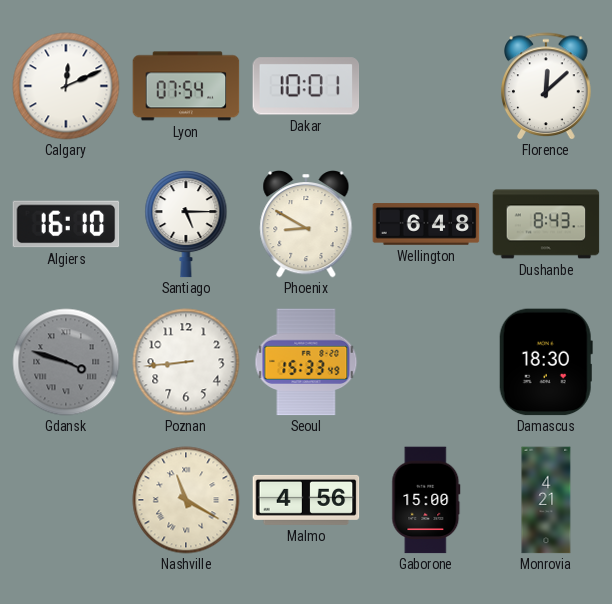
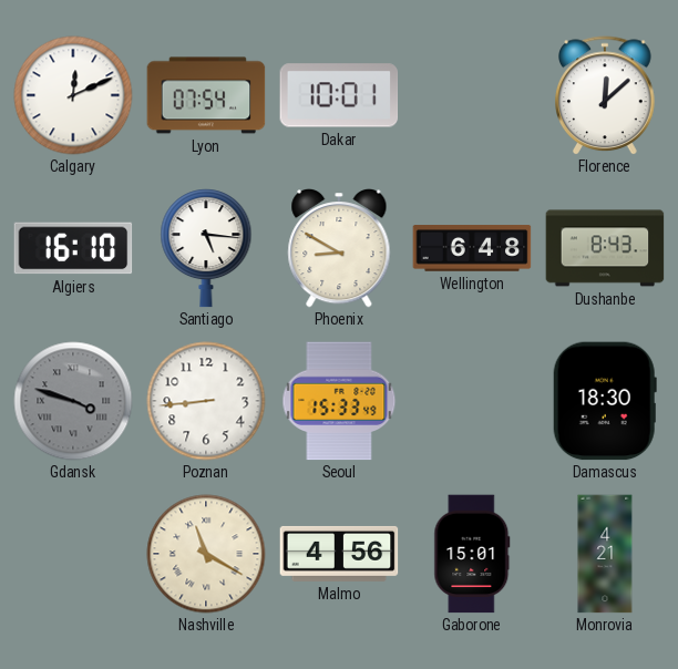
Santiago: 5:15 -> 5:16 (206, 248)
Gaborone: 15:00 -> 15:01 (472, 554)
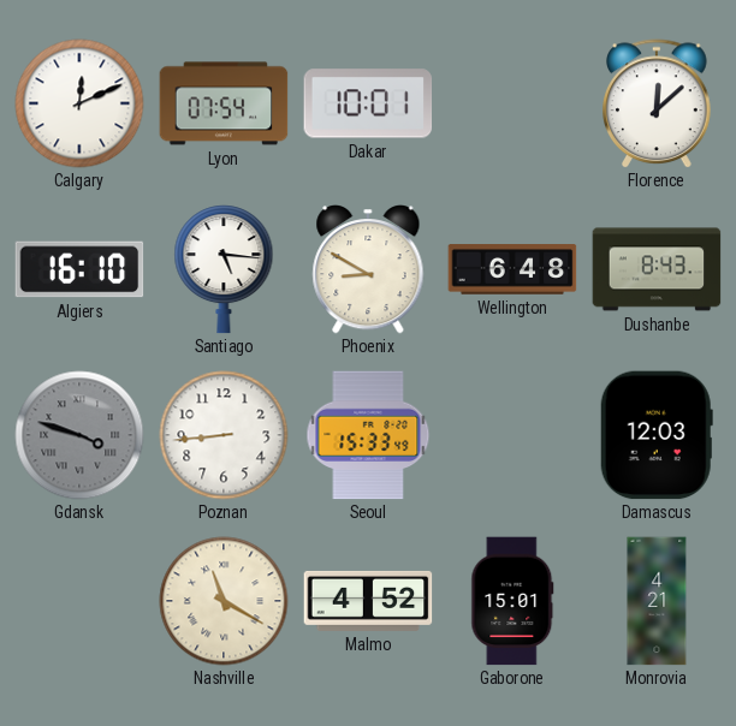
Damascus: 18:30 -> 12:03 (657, 435)
Malmo: 4:56 -> 4:52 (368, 601)
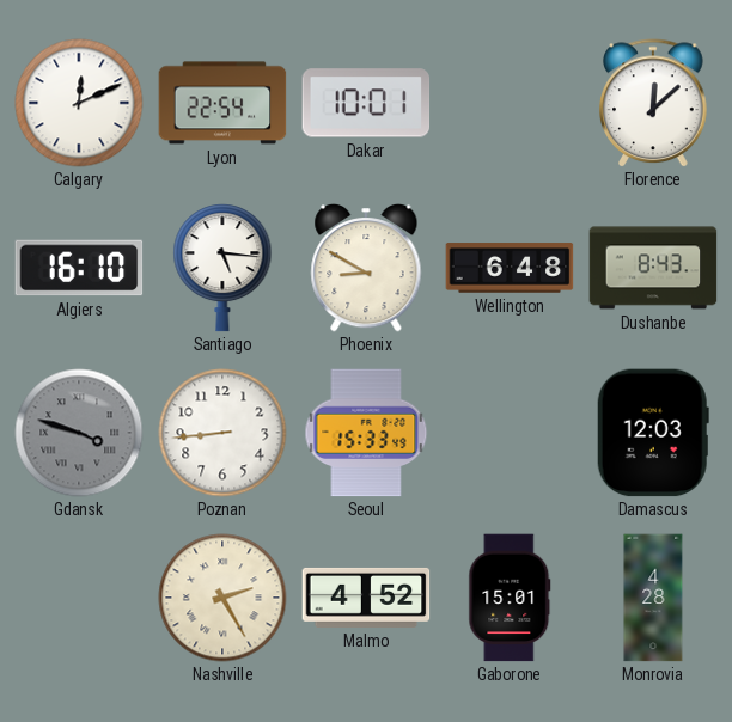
Lyon: 07:54 -> 22:54 (222, 103)
Nashville: 11:20 -> 2:25 (222, 598)
Monrovia: 4:21 -> 4:28 (653, 598)
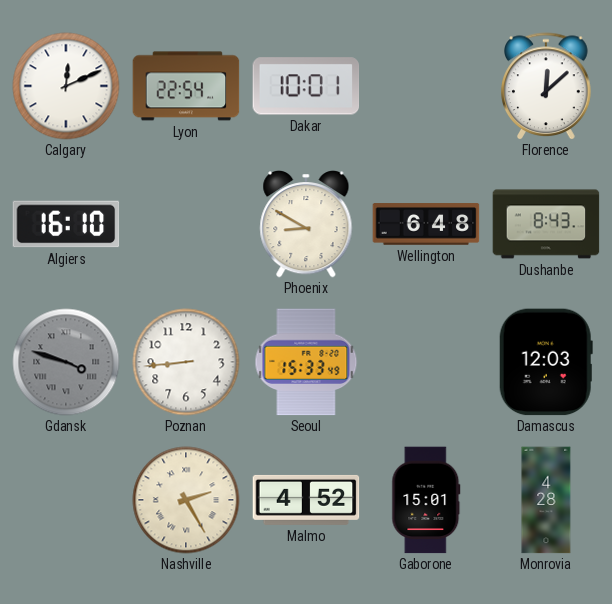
Santiago: 5:16 -> none (222, 268)
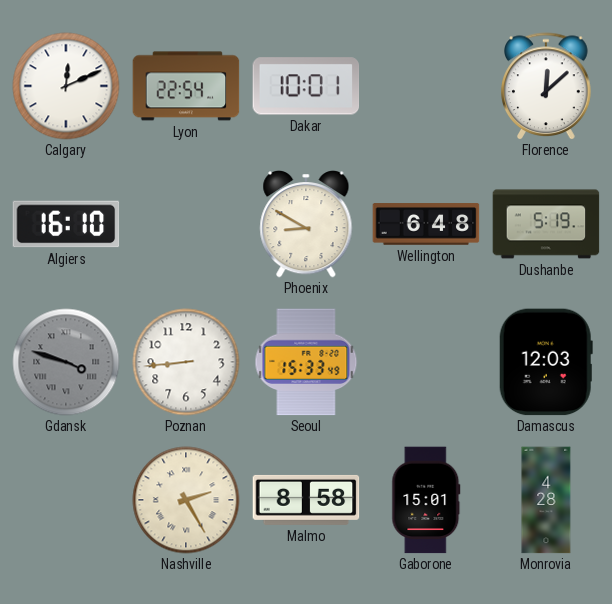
Dushanbe: 8:43 -> 5:19 (546, 224)
Malmo: 4:52 -> 8:58 (306, 500)
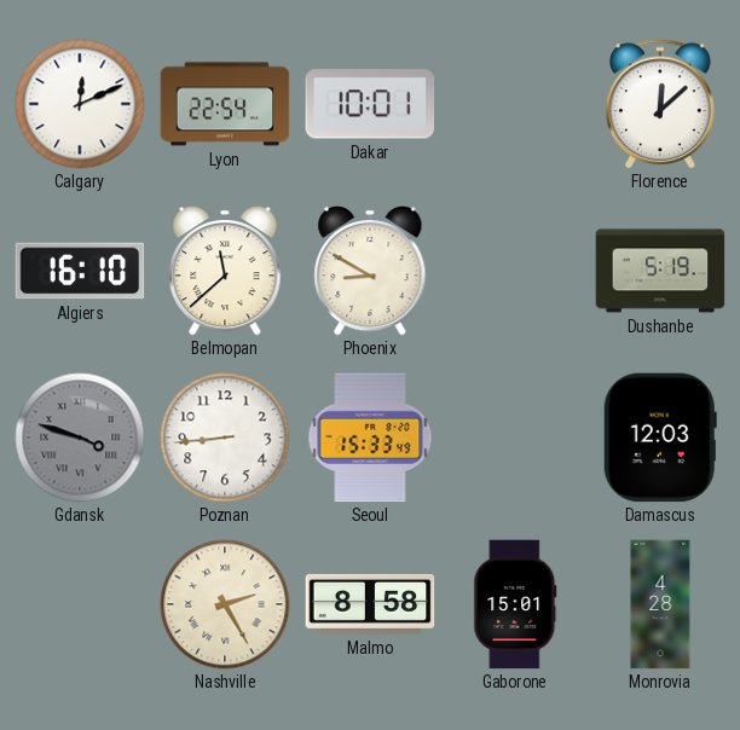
Belmopan: none -> 11:38 (225, 272)
Wellington: 6:48 -> none (426, 224)
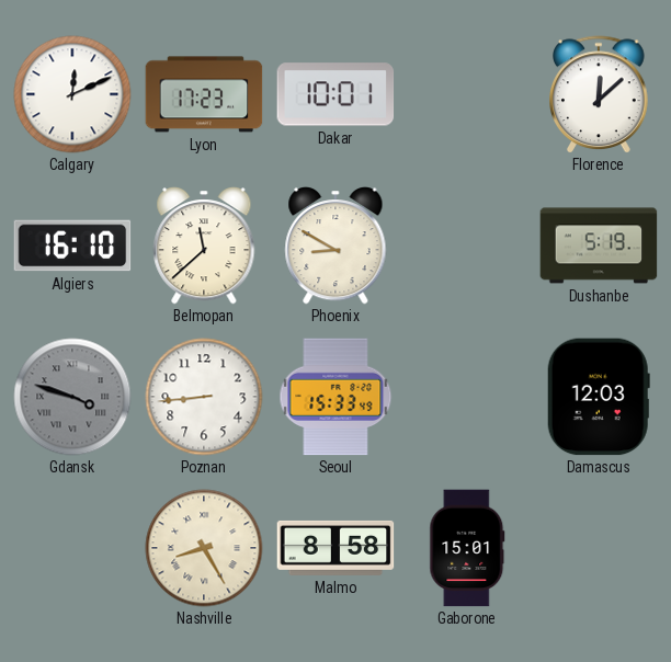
Lyon: 22:54 -> 17:23 (204, 94)
Nashville: 2:25 -> 8:25 (204, 548)
Monrovia: 4:28 -> none (660, 604)
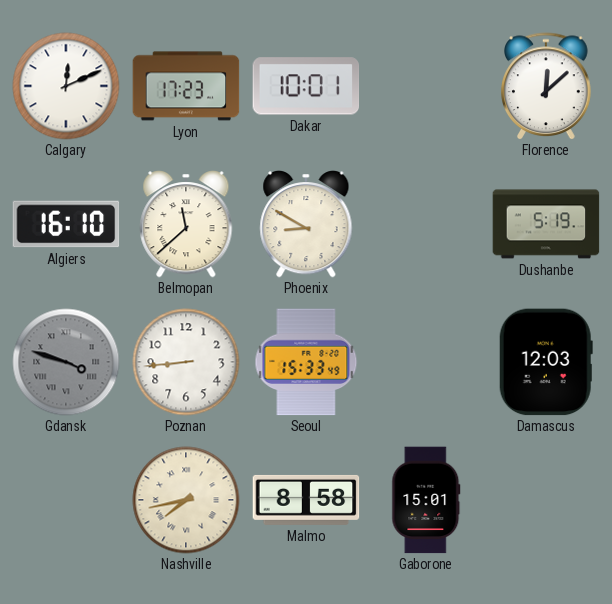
Nashville: 8:25 -> 7:43 (186, 500)
